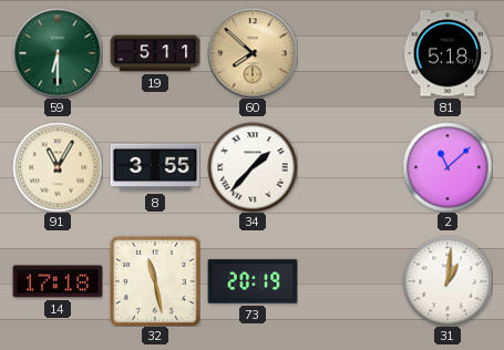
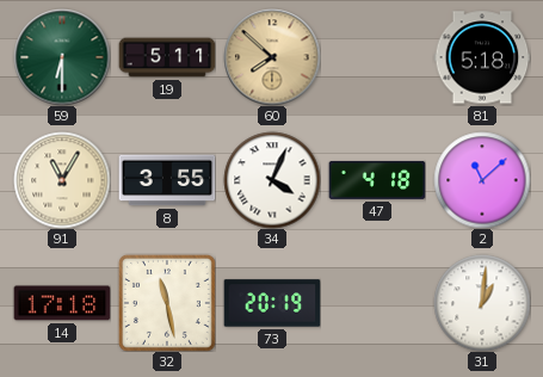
34: 1:37 -> 4:04 (272, 180)
47: none -> 4:18 (377, 180)
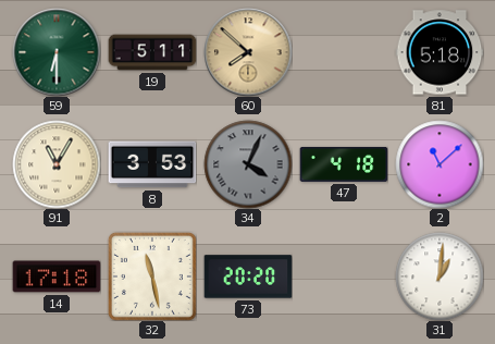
8: 3:55 -> 3:53 (152, 164)
34 dial: white -> grey (248, 164)
73: 20:19 -> 20:20 (248, 277)
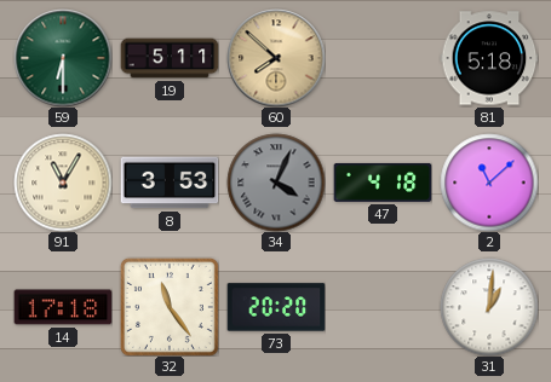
32: 11:28 -> 11:24 (170, 307)
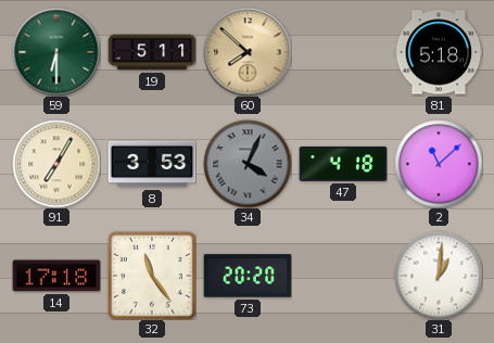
91: 11:05 -> 7:05 (56, 164)
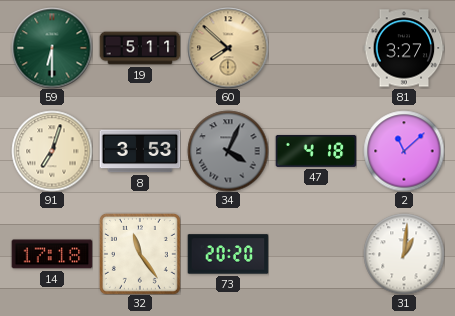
81: 5:18 -> 3:27 (404, 48)
91: 7:05 -> 7:03 (52, 151)
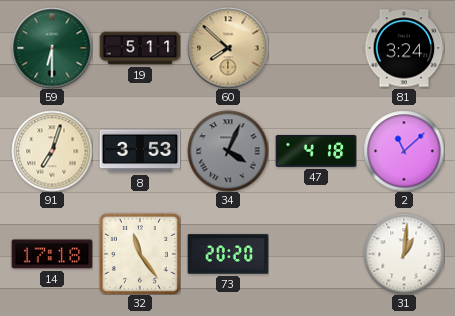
81: 3:27 -> 3:24 (404, 48)
